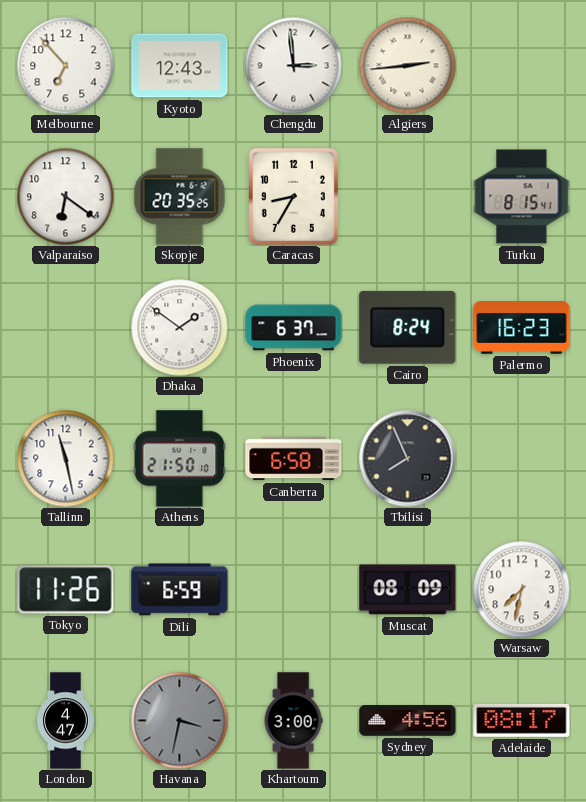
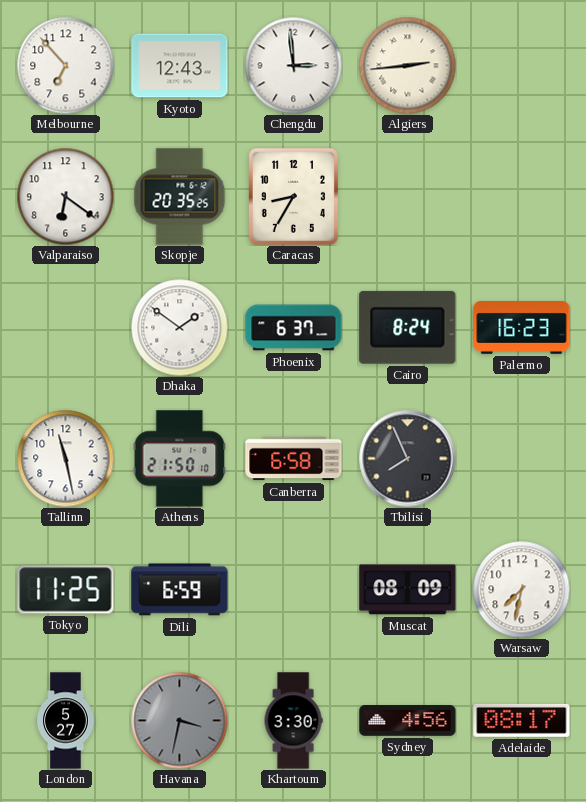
Turku: 8:15 -> none (522, 197)
Tokyo: 11:26 -> 11:25 (66, 590)
London: 4:47 -> 5:27 (66, 721)
Khartoum: 3:00 -> 3:30 (293, 721)
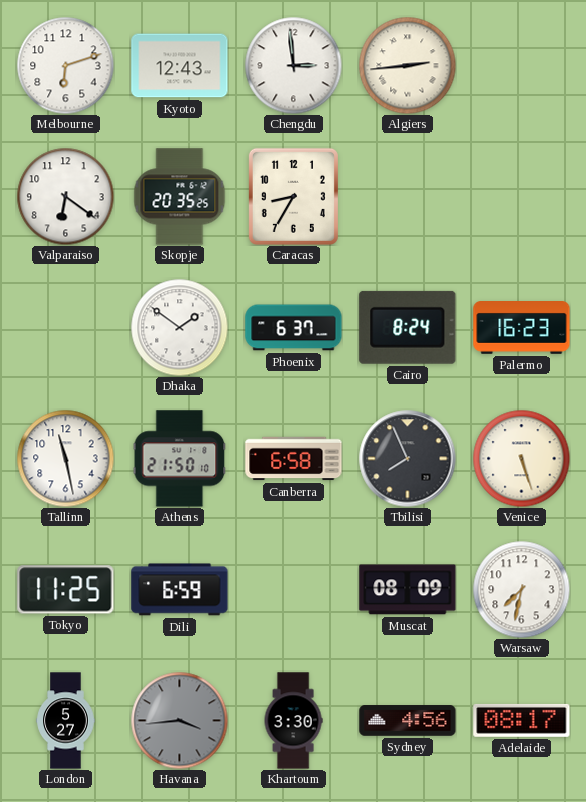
Melbourne: 6:53 -> 6:12 (65, 65)
Venice: none -> 5:27 (521, 458)
Havana: 3:32 -> 3:44 (179, 720)
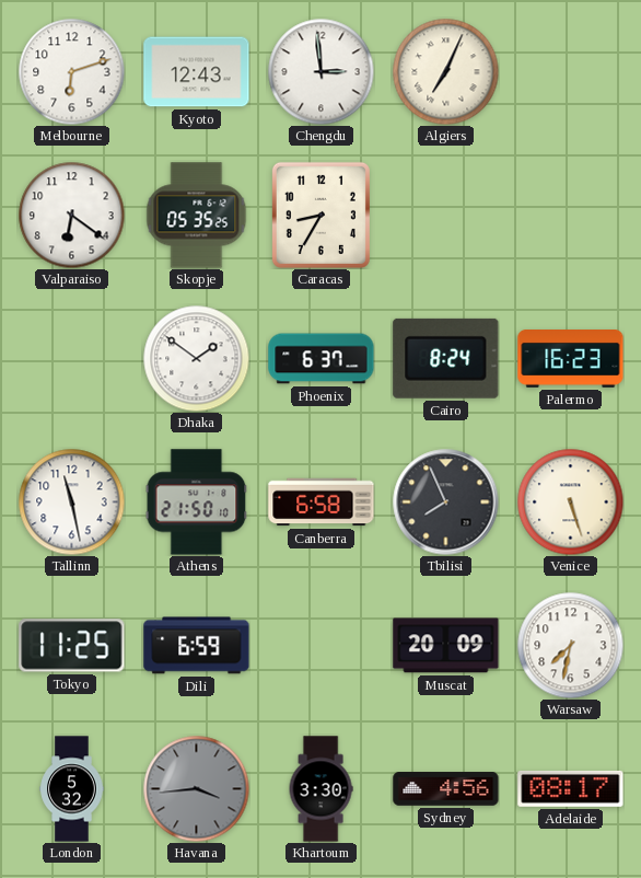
Algiers: 2:44 -> 7:04 (445, 71)
Skopje: 20:35 -> 05:35 (197, 216)
Muscat: 08:09 -> 20:09 (446, 646)
London: 5:27 -> 5:32 (72, 789)
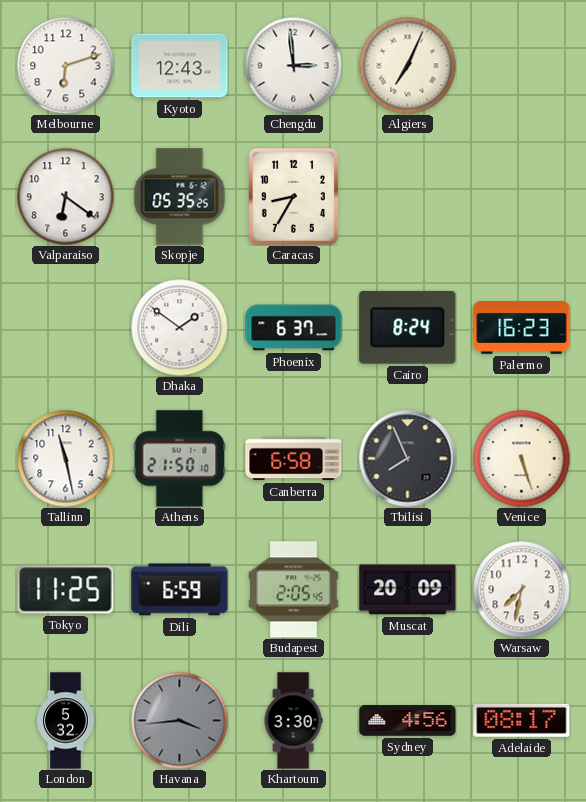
Budapest: none -> 2:05 (294, 590)
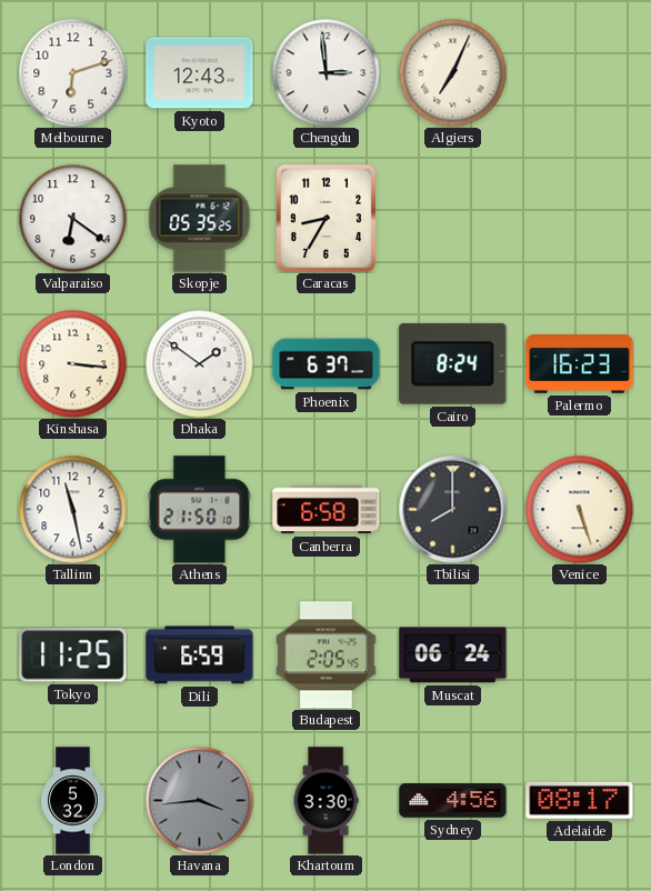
Kinshasa: none -> 3:16 (72, 363)
Tbilisi: 7:56 -> 8:00 (453, 510)
Muscat: 20:09 -> 06:24 (453, 655)
Warsaw: 7:32 -> none (521, 589)
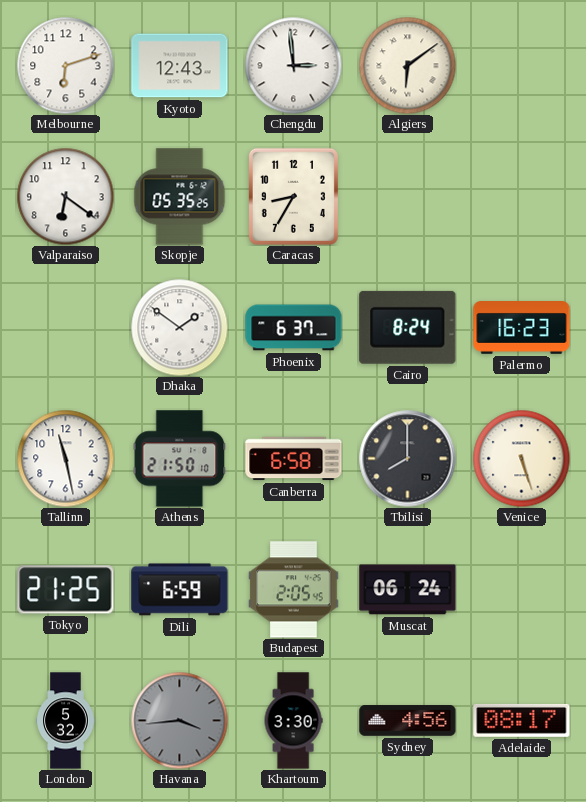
Algiers: 7:04 -> 6:09 (407, 65)
Kinshasa: 3:16 -> none (72, 363)
Tokyo: 11:25 -> 21:25 (66, 590)
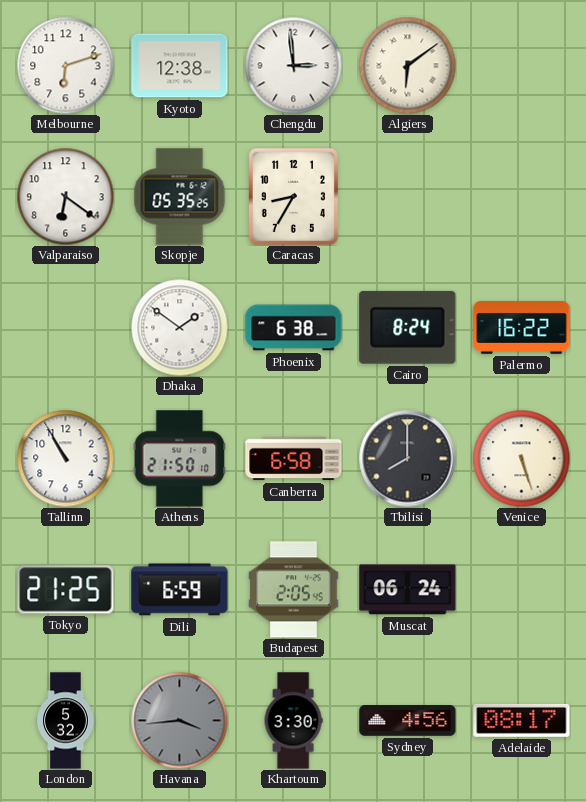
Kyoto: 12:43 -> 12:38 (180, 66)
Phoenix: 6:37 -> 6:38 (294, 328)
Palermo: 16:23 -> 16:22 (522, 328)
Tallinn: 11:28 -> 10:55 (65, 458)
